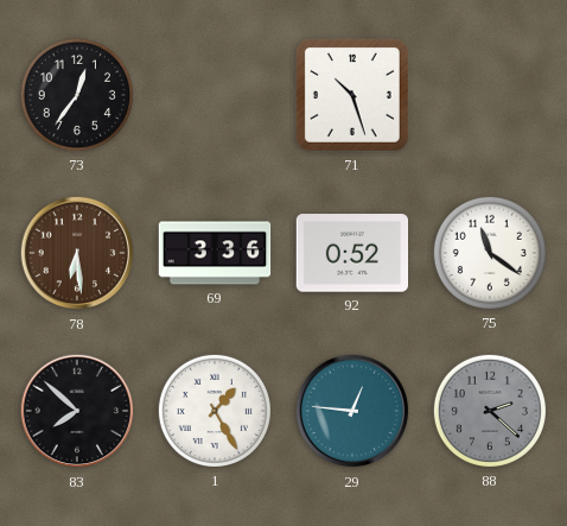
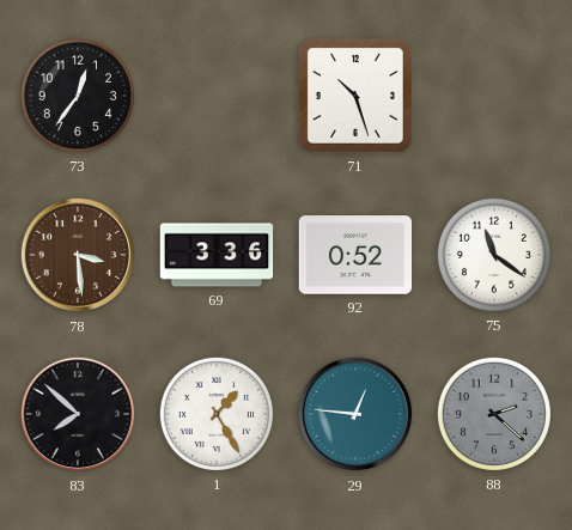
78: 6:29 -> 3:29 (78, 255)
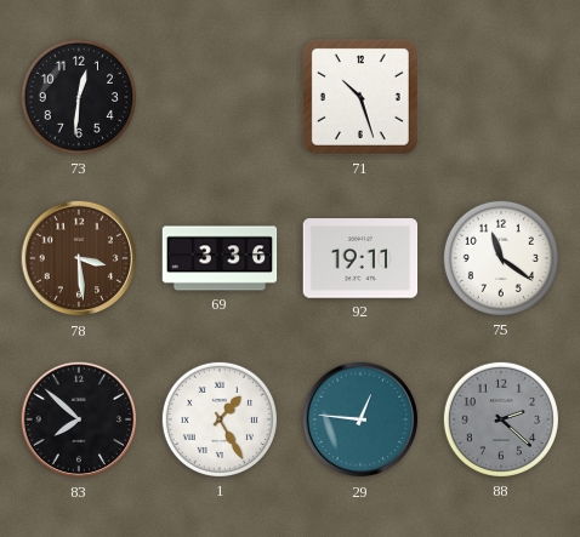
73: 12:36 -> 12:31 (79, 97)
92: 0:52 -> 19:11 (360, 258)
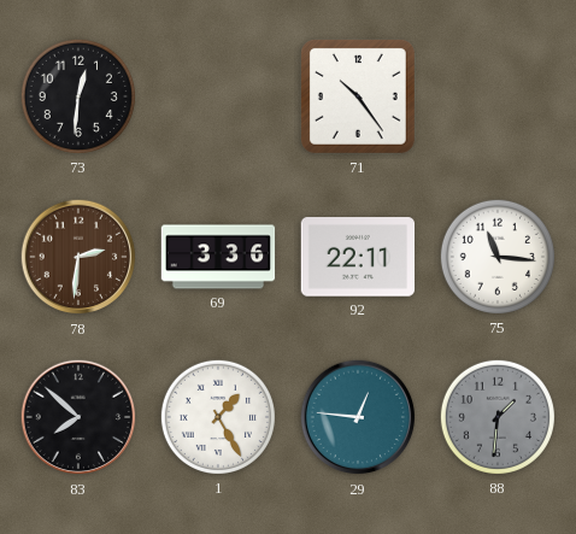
71: 10:27 -> 10:24 (358, 96)
78: 3:29 -> 2:31 (78, 257)
92: 19:11 -> 22:11 (358, 257)
75: 11:21 -> 11:16 (498, 257)
88: 2:22 -> 1:31 (498, 417)
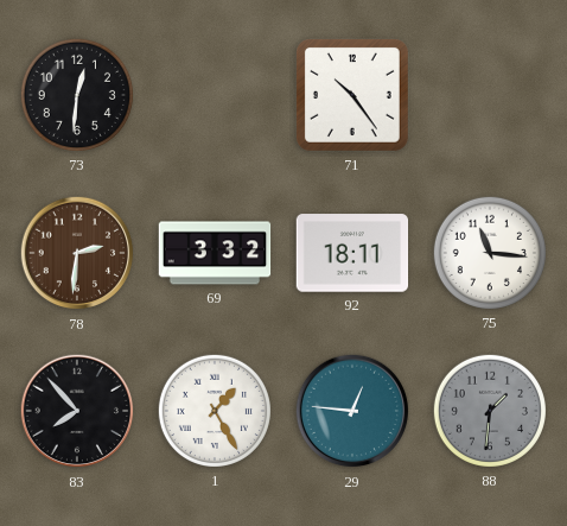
69: 3:36 -> 3:32 (215, 253)
92: 22:11 -> 18:11 (352, 253)
83: 7:52 -> 7:53 (77, 411)
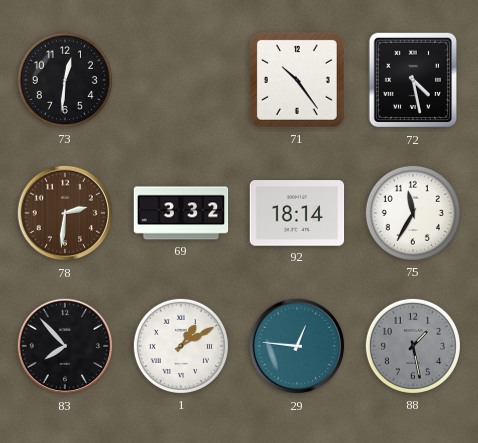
72: none -> 4:28 (412, 80)
92: 18:11 -> 18:14 (297, 213)
75: 11:16 -> 11:35 (413, 213)
1: 1:25 -> 1:10 (181, 346)
88: 1:31 -> 1:28 (413, 346)
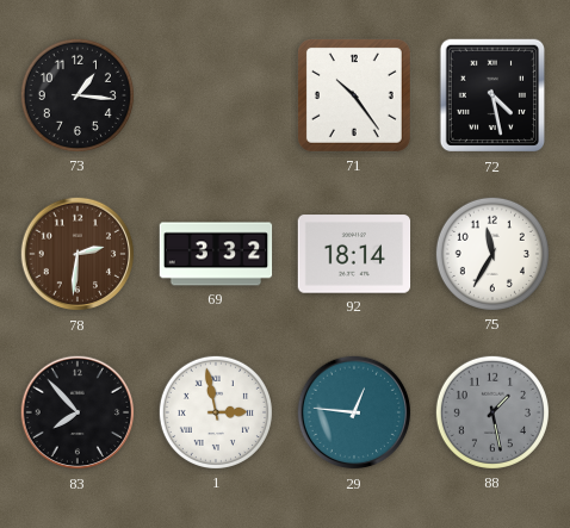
73: 12:31 -> 1:16 (78, 95)
1: 1:10 -> 2:58 (216, 412)
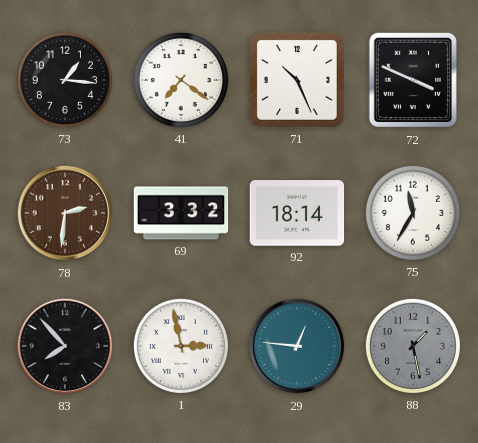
41: none -> 7:21 (181, 80)
71: 10:24 -> 10:26 (297, 80)
72: 4:28 -> 3:49 (412, 80)
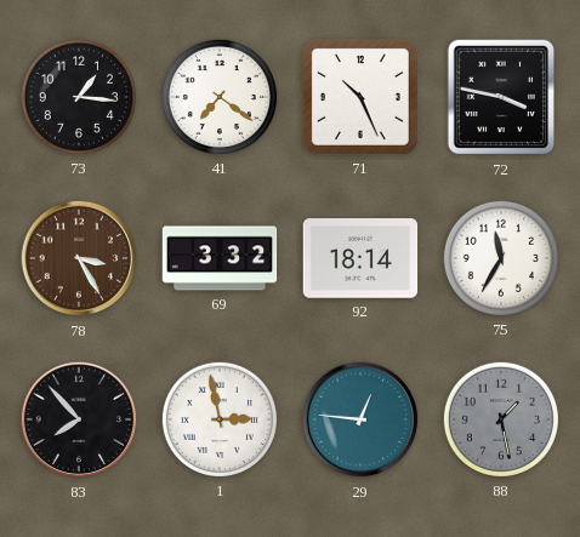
72: 3:49 -> 3:47 (500, 97)
78: 2:31 -> 3:25 (79, 258)
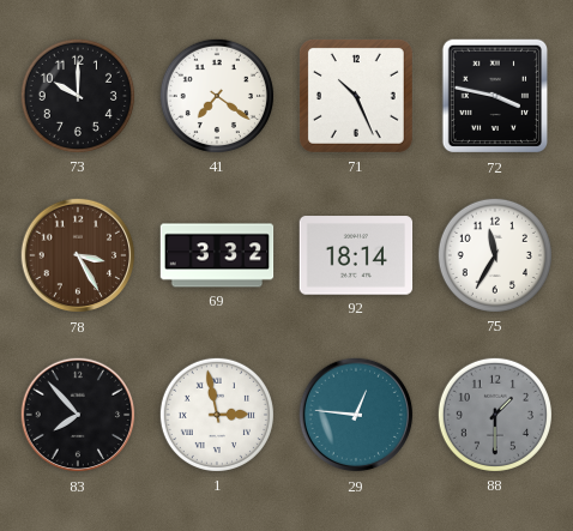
73: 1:16 -> 10:00 (78, 96)
88: 1:28 -> 1:30 (495, 415)
